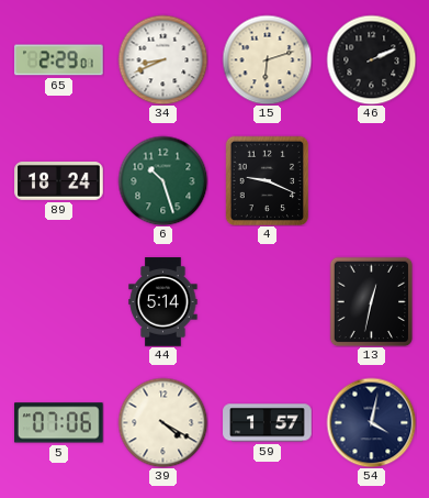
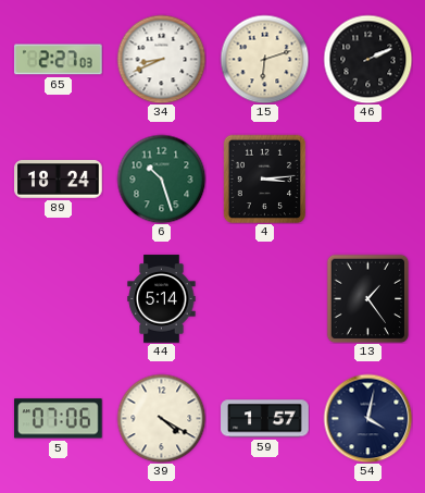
65: 2:29 -> 2:27 (59, 60)
4: 9:19 -> 3:14 (265, 178)
13: 12:32 -> 1:24 (368, 298)
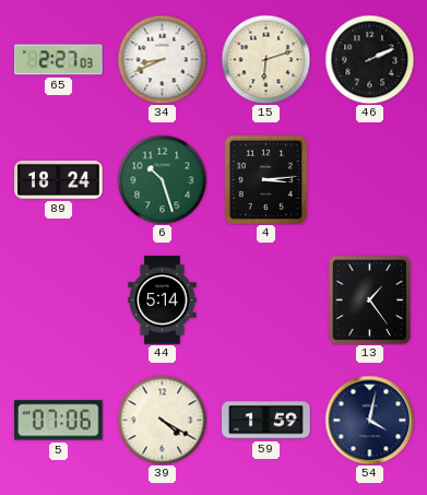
59: 1:57 -> 1:59 (266, 421)
